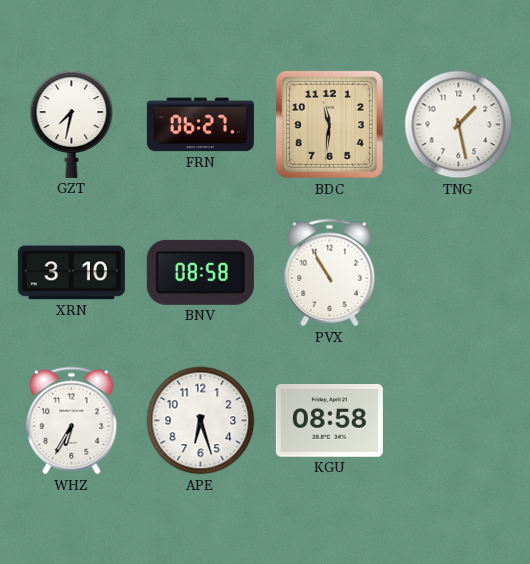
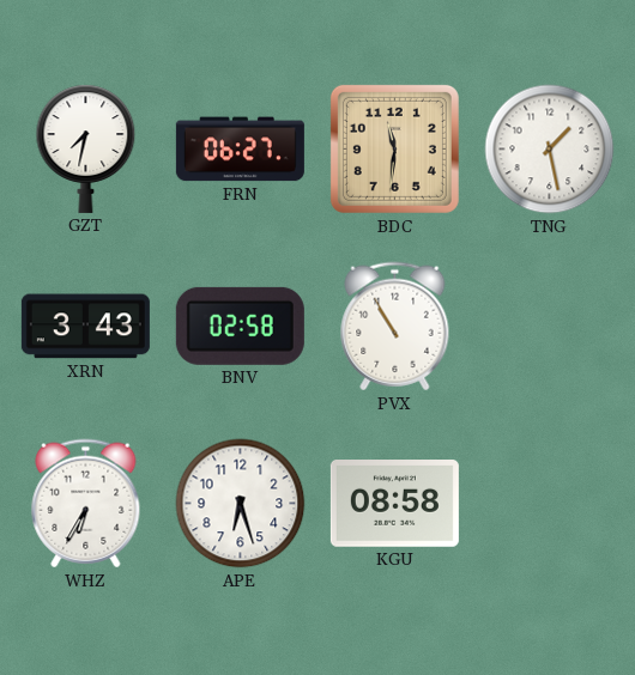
XRN: 3:10 -> 3:43 (85, 327)
BNV: 08:58 -> 02:58 (240, 326)
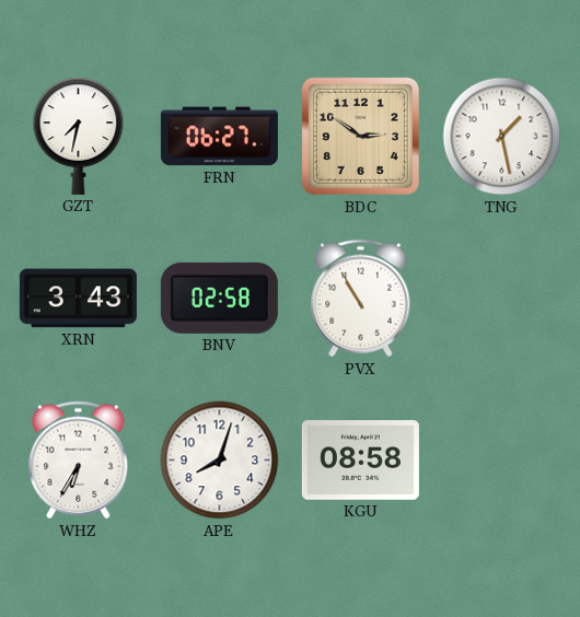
BDC: 11:31 -> 2:51 (360, 136)
APE: 6:27 -> 8:03 (220, 461)
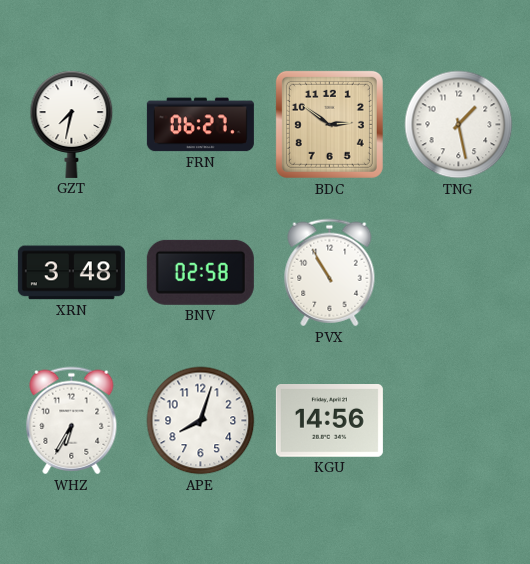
XRN: 3:43 -> 3:48 (71, 273)
KGU: 08:58 -> 14:56 (329, 421)
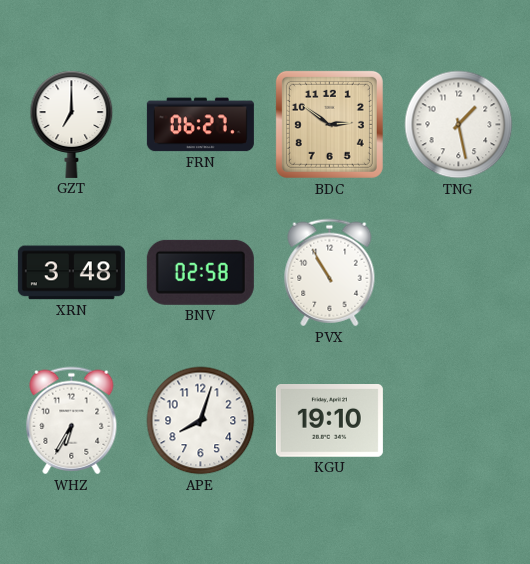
GZT: 7:32 -> 7:00 (72, 124)
KGU: 14:56 -> 19:10 (329, 421)
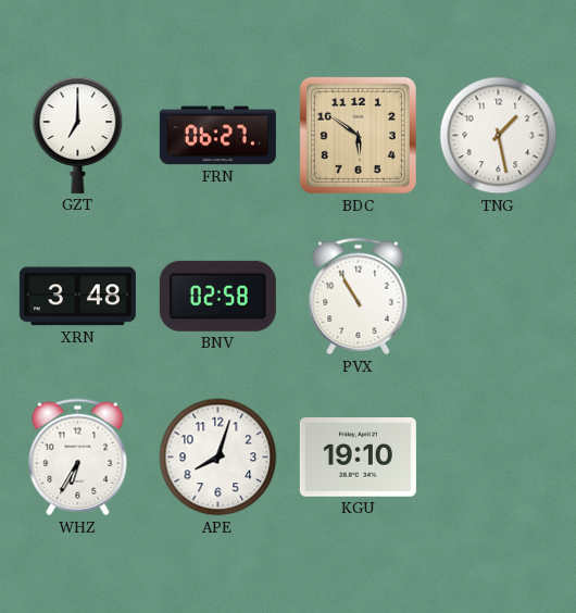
BDC: 2:51 -> 5:51 (358, 135)
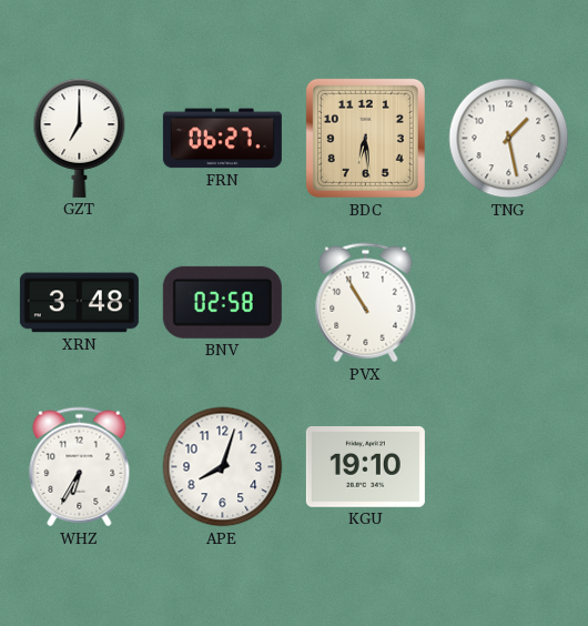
BDC: 5:51 -> 6:29 (365, 138)
